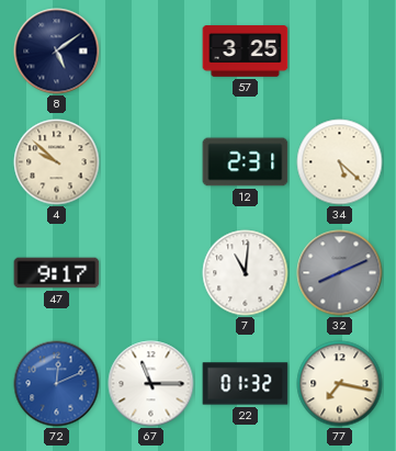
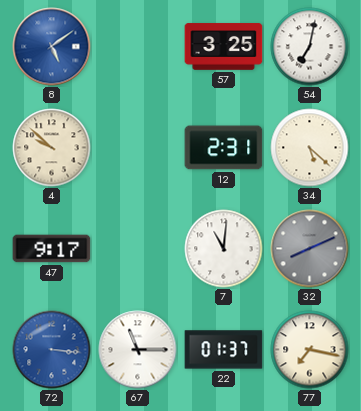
8 dial: navy -> blue (52, 47)
54: none -> 7:02 (310, 47)
72: 12:11 -> 3:16 (52, 350)
22: 01:32 -> 01:37 (224, 350)
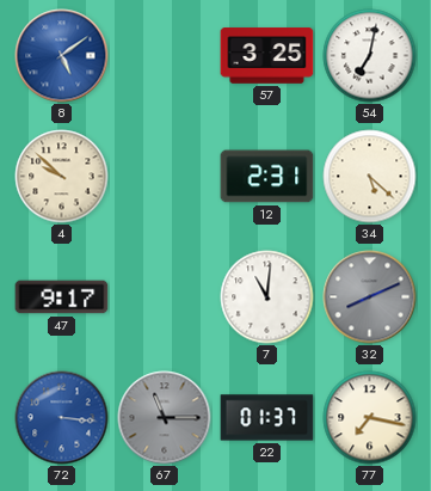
67 dial: white -> grey (165, 418)
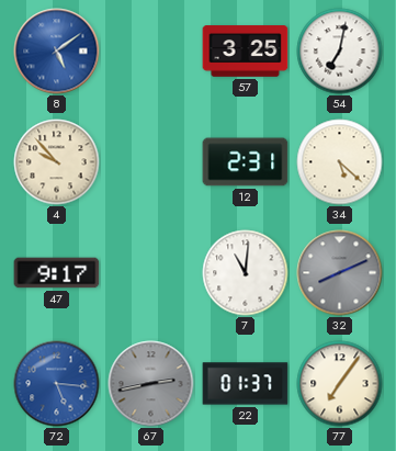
4: 9:52 -> 9:53 (57, 162)
72: 3:16 -> 5:16 (57, 384)
67: 11:15 -> 2:43 (151, 384)
77: 7:17 -> 7:06 (340, 384)
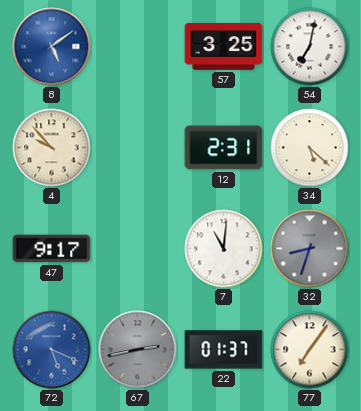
32: 8:11 -> 8:33 (310, 249)
72: 5:16 -> 5:19 (52, 350)
